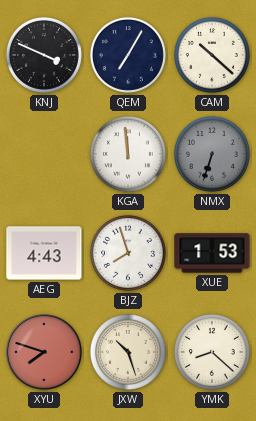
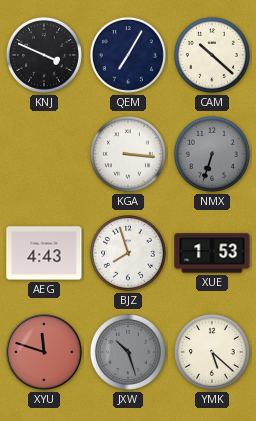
KGA: 11:59 -> 3:16 (128, 154)
XYU: 7:48 -> 11:48 (44, 352)
JXW dial: cream -> grey (128, 352)
YMK: 8:22 -> 5:22 (212, 352)
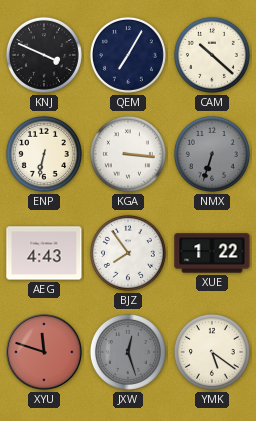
ENP: none -> 6:32 (44, 154)
BJZ: 7:57 -> 7:54 (128, 253)
XUE: 1:53 -> 1:22 (212, 253)
JXW: 10:27 -> 12:27 (128, 352)
YMK: 5:22 -> 5:21 (212, 352)
